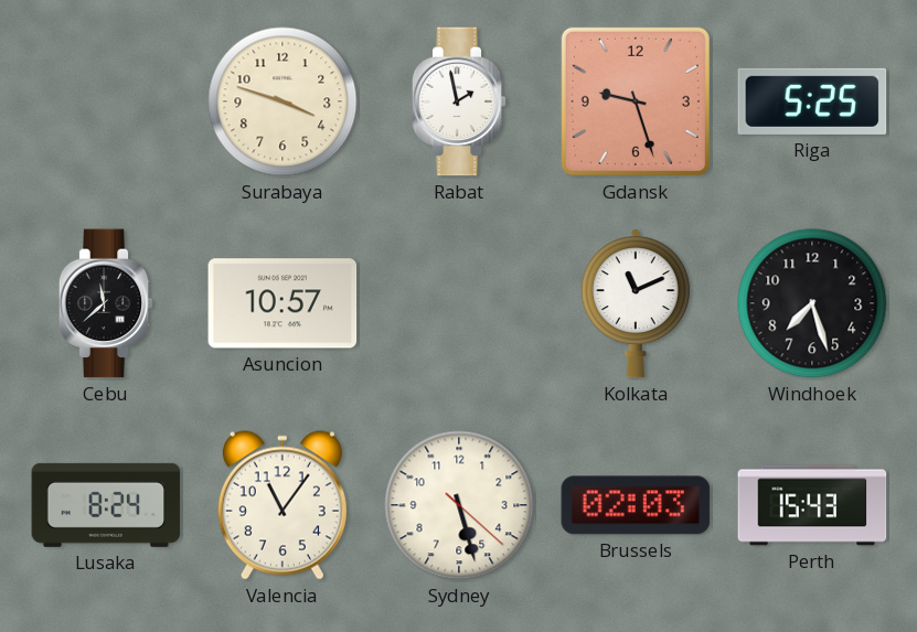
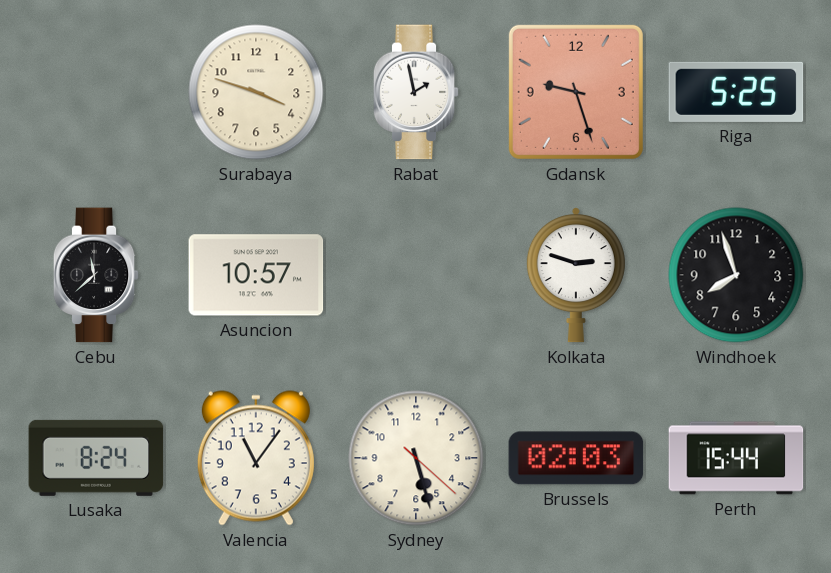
Kolkata: 11:11 -> 2:48 (576, 275)
Windhoek: 7:27 -> 7:57 (736, 275)
Perth: 15:43 -> 15:44 (736, 458)
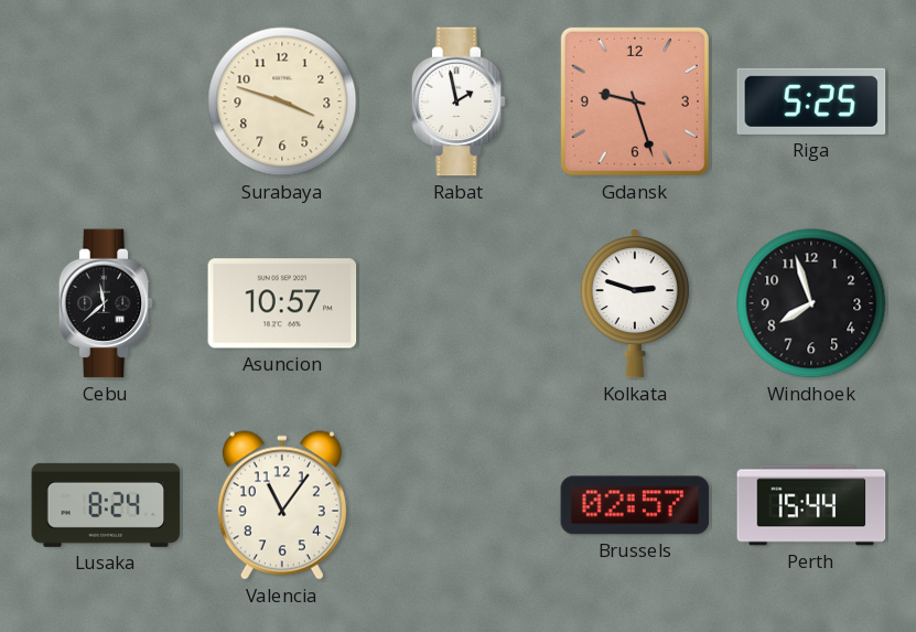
Sydney: 5:27 -> none (416, 458)
Brussels: 02:03 -> 02:57 (635, 505)
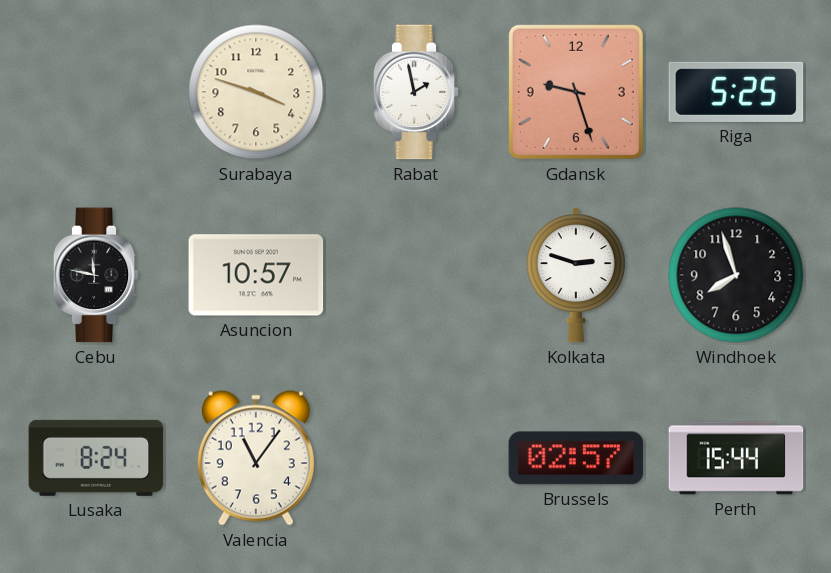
Cebu: 11:38 -> 11:47 (96, 275)
